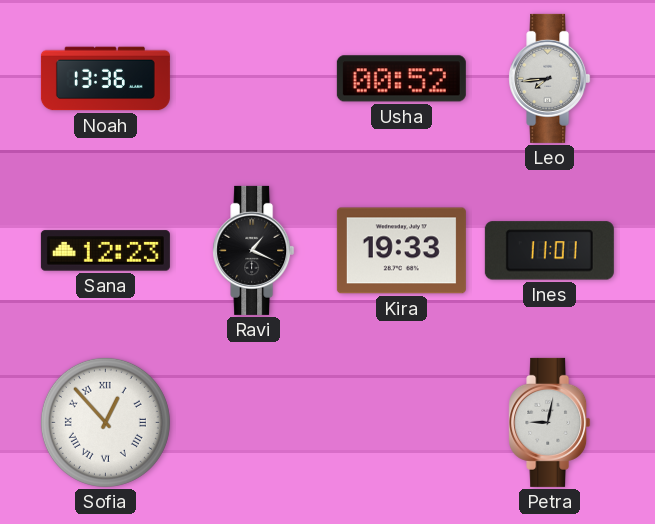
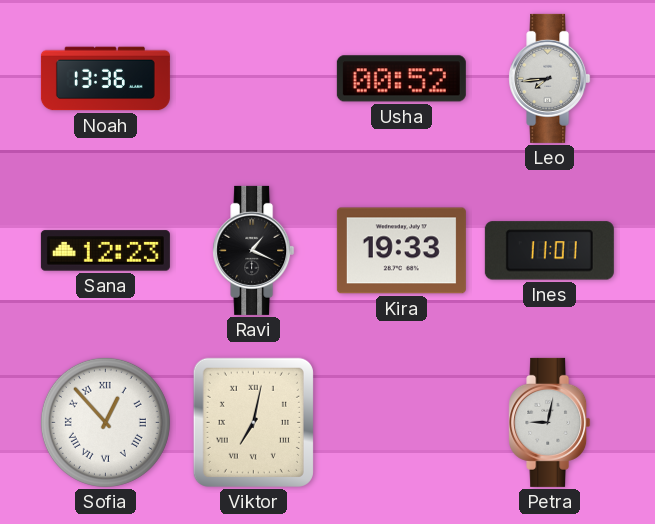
Viktor: none -> 7:02 (253, 422)
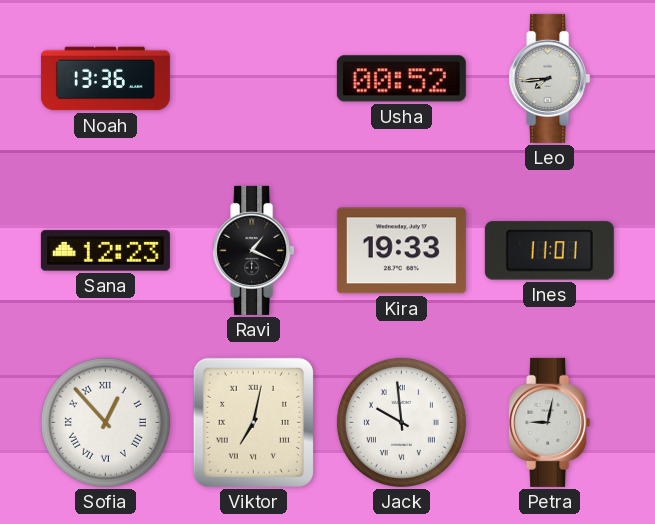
Jack: none -> 9:59 (401, 422)
